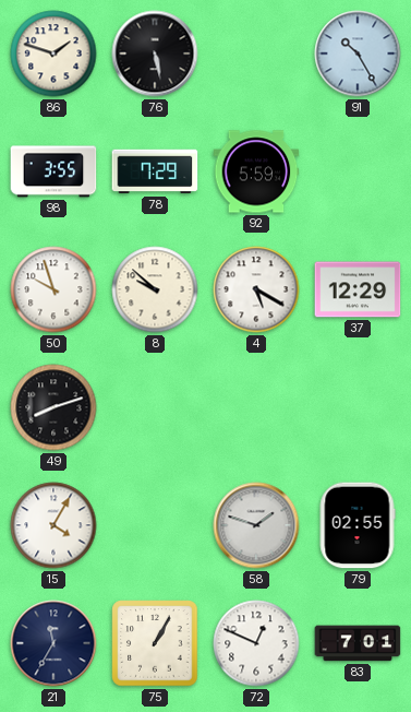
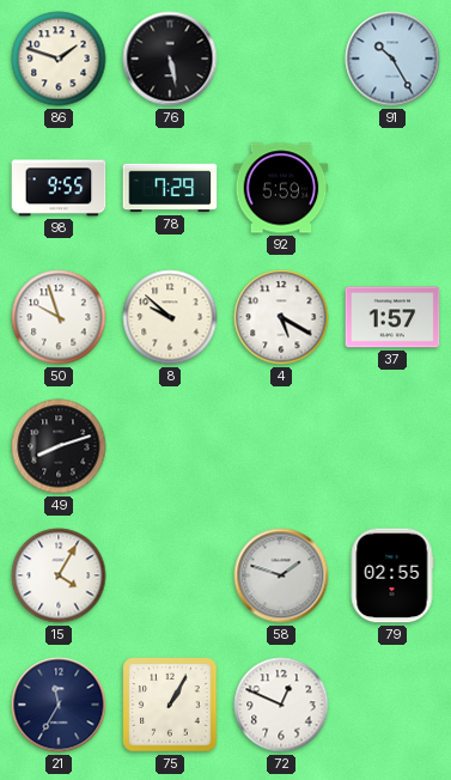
98: 3:55 -> 9:55 (59, 188)
37: 12:29 -> 1:57 (392, 317)
83: 7:01 -> none (358, 643)
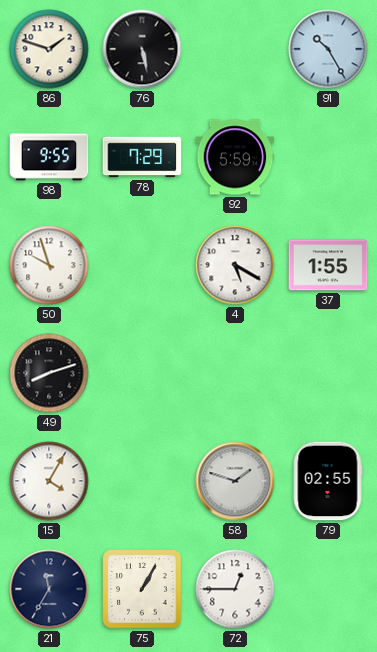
8: 9:52 -> none (170, 317)
37: 1:57 -> 1:55 (328, 265)
72: 12:49 -> 12:45 (235, 589)
